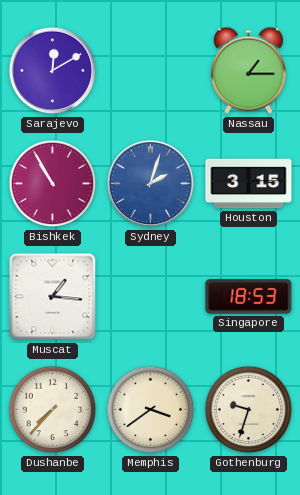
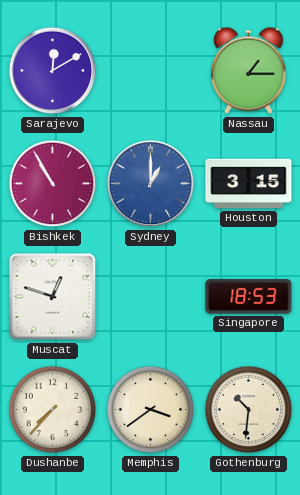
Sydney: 2:03 -> 1:00 (151, 184)
Muscat: 1:16 -> 12:48 (53, 297)
Gothenburg: 9:33 -> 10:31 (249, 410)
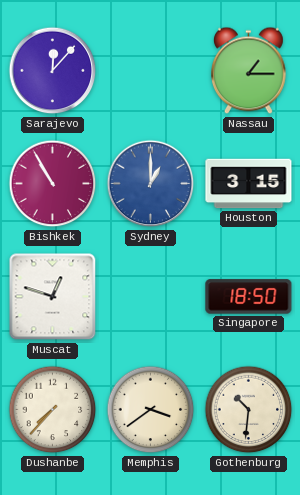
Sarajevo: 12:10 -> 12:07 (53, 71)
Singapore: 18:53 -> 18:50 (249, 297)
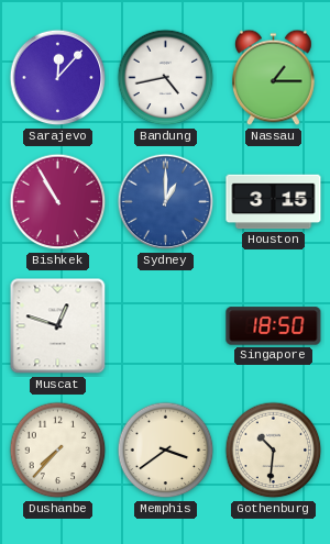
Bandung: none -> 4:43 (166, 78)
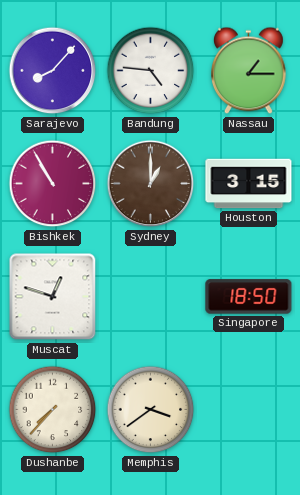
Sarajevo: 12:07 -> 8:07 (53, 71)
Bandung: 4:43 -> 4:46 (151, 71)
Sydney dial: blue -> brown (151, 184)
Gothenburg: 10:31 -> none (274, 451)
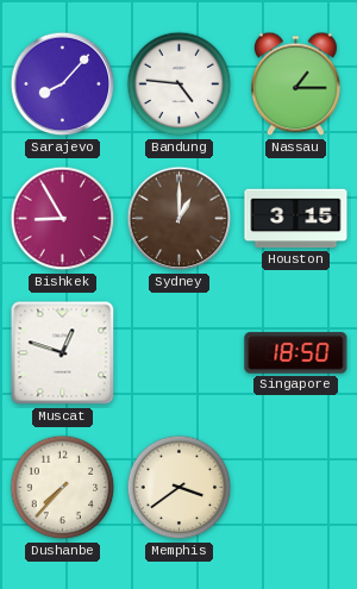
Bishkek: 10:55 -> 8:55 (63, 219)
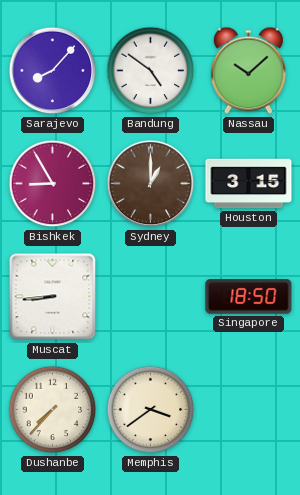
Bandung: 4:46 -> 4:51 (151, 71)
Nassau: 1:15 -> 10:08 (249, 71)
Muscat: 12:48 -> 8:44 (53, 297)
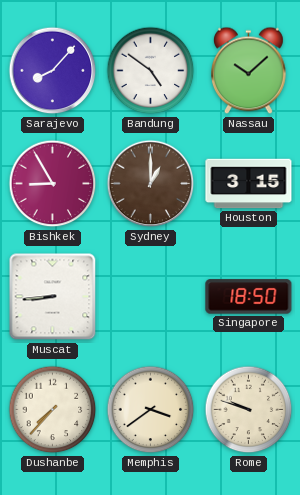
Rome: none -> 9:48 (249, 410)
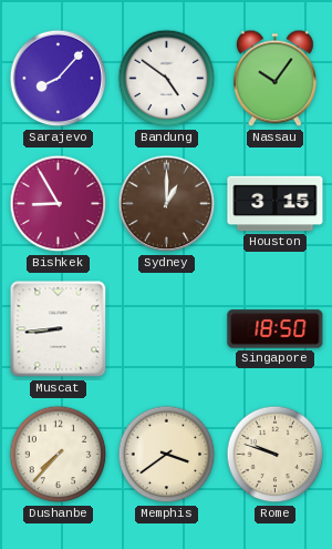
Nassau: 10:08 -> 10:06 (276, 79)
